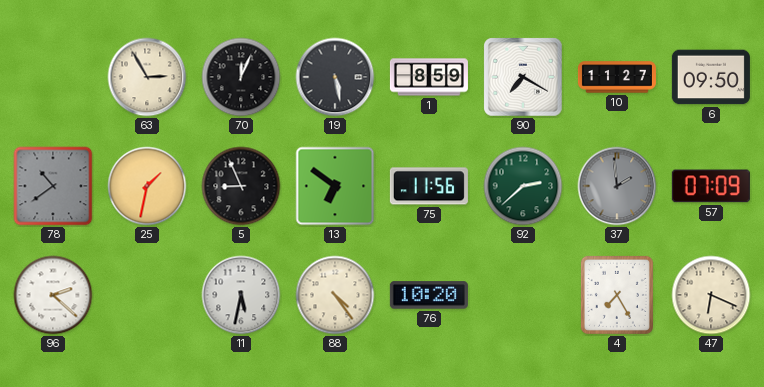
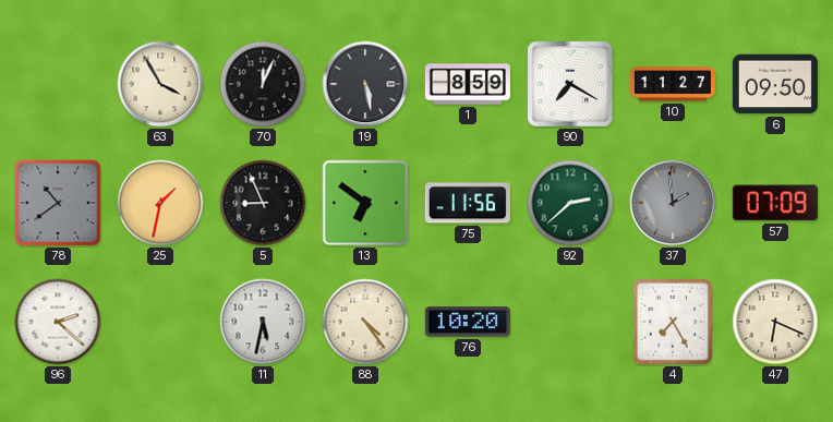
63: 2:55 -> 3:55 (160, 84)
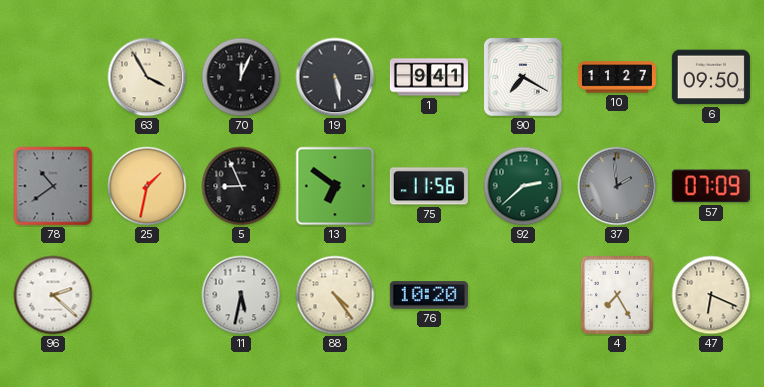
1: 8:59 -> 9:41 (429, 77)
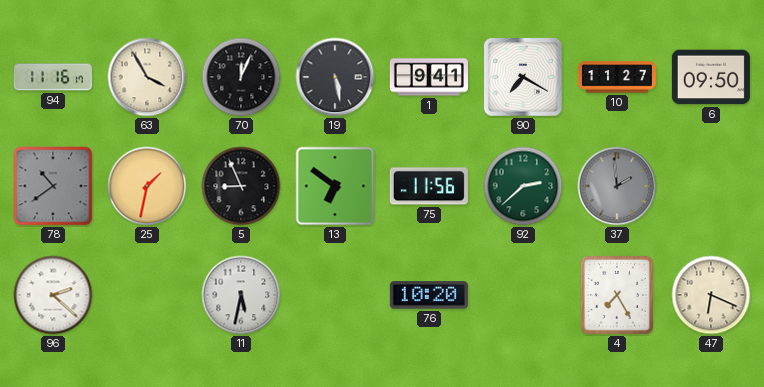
94: none -> 11:16 (53, 77)
57: 07:09 -> none (711, 186)
88: 4:24 -> none (335, 295)
